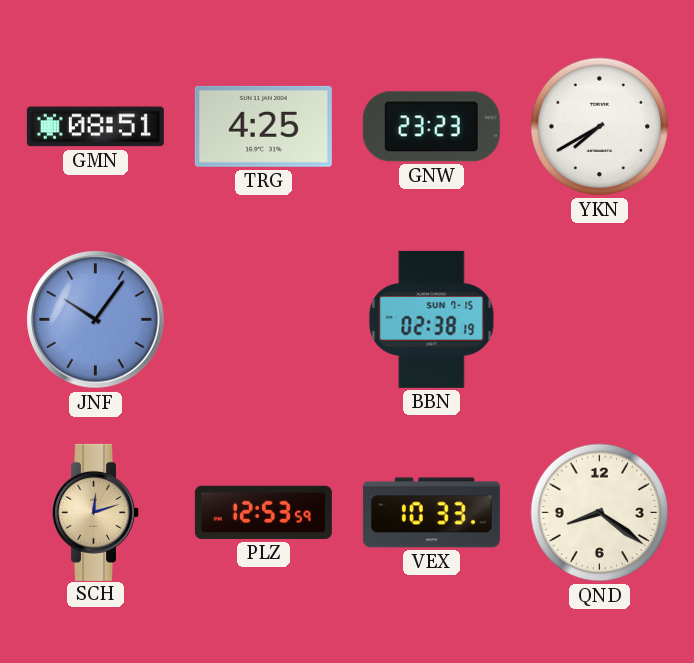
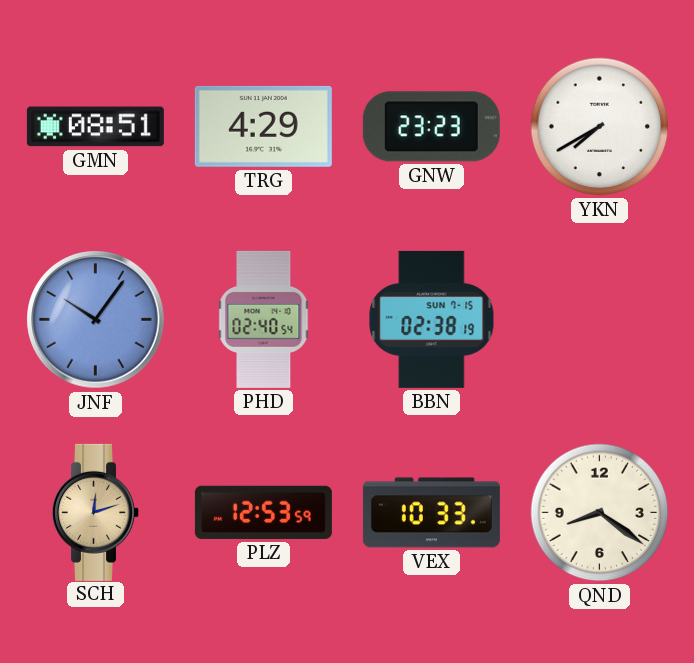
TRG: 4:25 -> 4:29 (263, 126)
PHD: none -> 02:40 (264, 319)
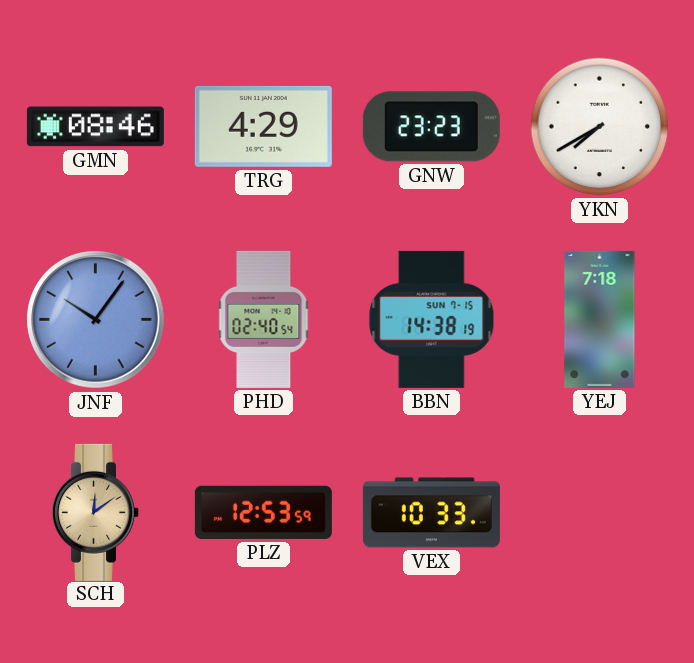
GMN: 08:51 -> 08:46 (95, 127)
BBN: 02:38 -> 14:38 (432, 319)
YEJ: none -> 7:18 (600, 319)
SCH: 12:12 -> 12:09 (96, 512)
QND: 8:21 -> none (600, 513)
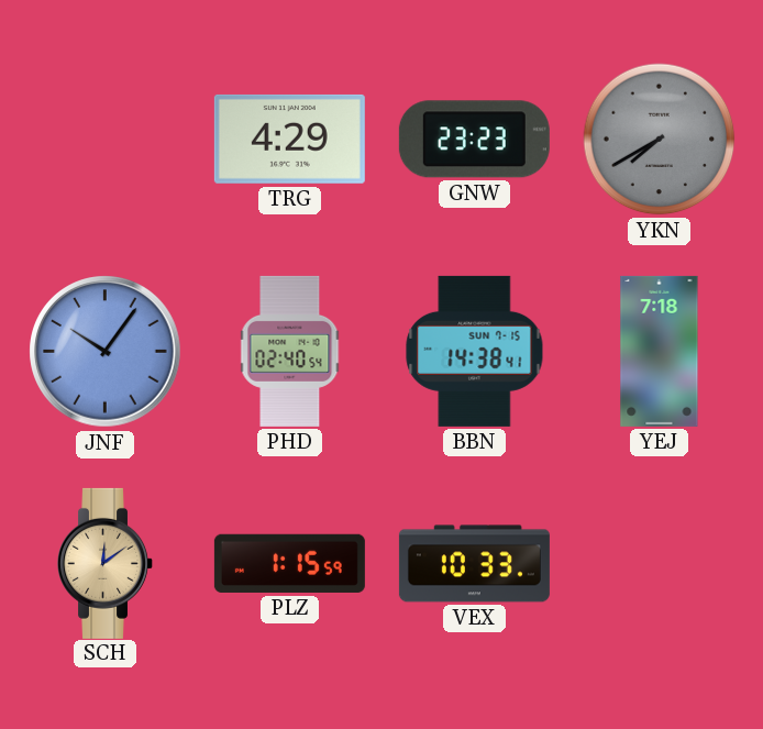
GMN: 08:46 -> none (95, 127)
YKN dial: white -> grey (660, 140)
BBN: 14:38:19 -> 14:38:41 (475, 351)
PLZ: 12:53 -> 1:15 (289, 563)
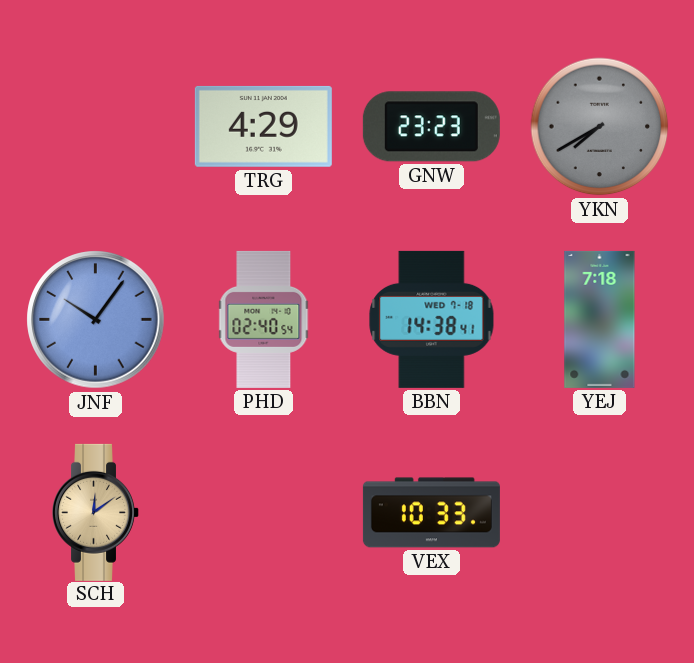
BBN date: SUN 7-15 -> WED 7-18 (432, 319)
PLZ: 1:15 -> none (289, 563)
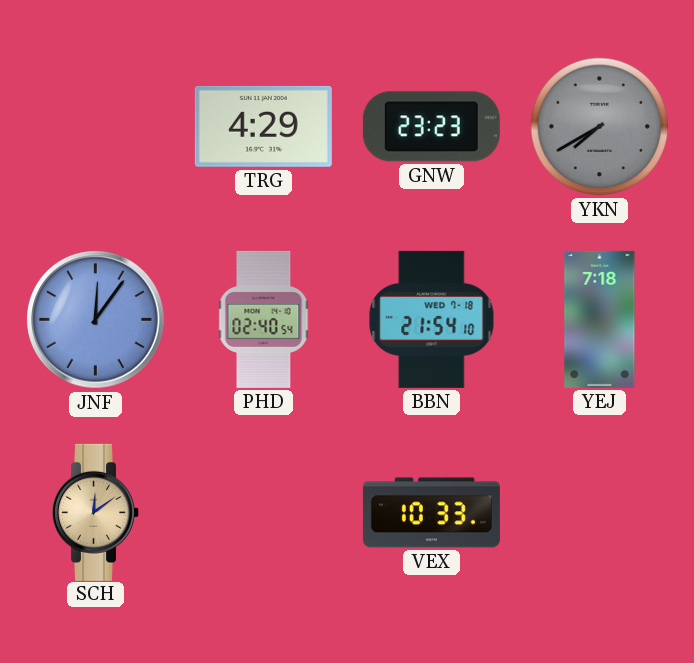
JNF: 10:06 -> 12:06 (96, 320)
BBN: 14:38 -> 21:54 (432, 319)
